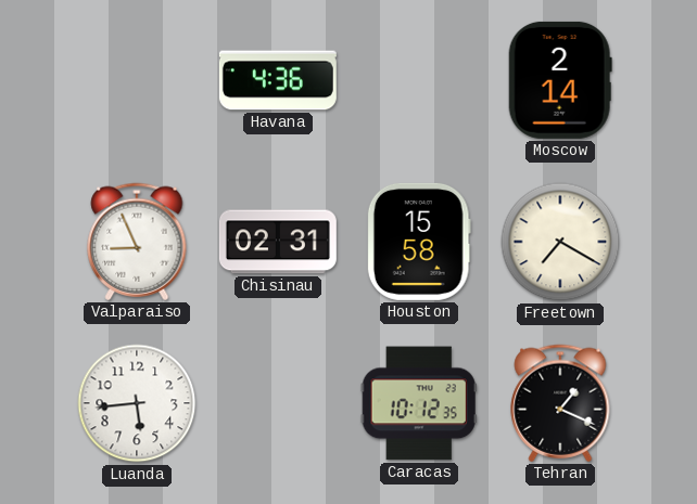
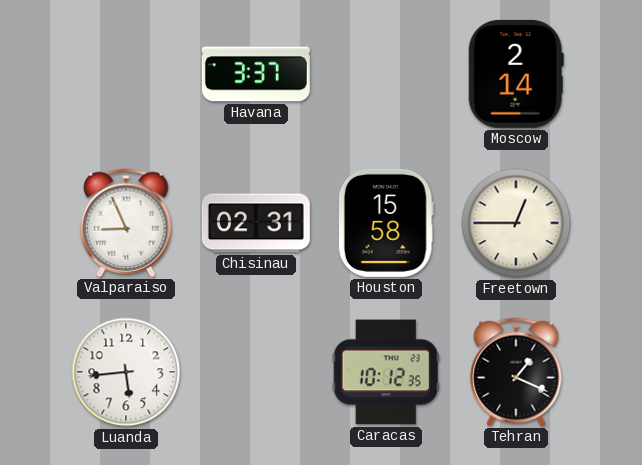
Havana: 4:36 -> 3:37 (256, 74)
Freetown: 7:20 -> 12:45 (516, 223)
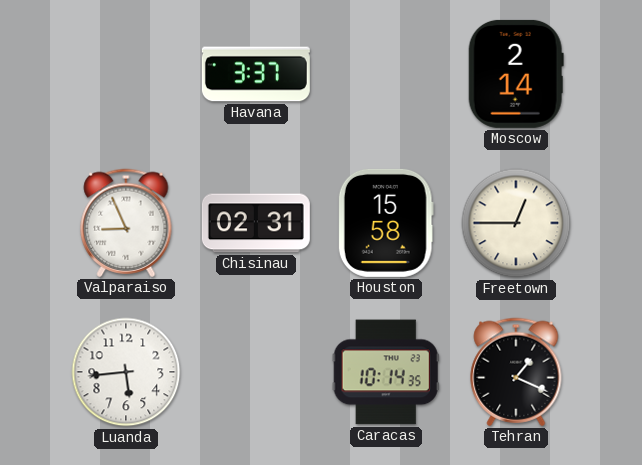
Caracas: 10:12 -> 10:14 (386, 372)
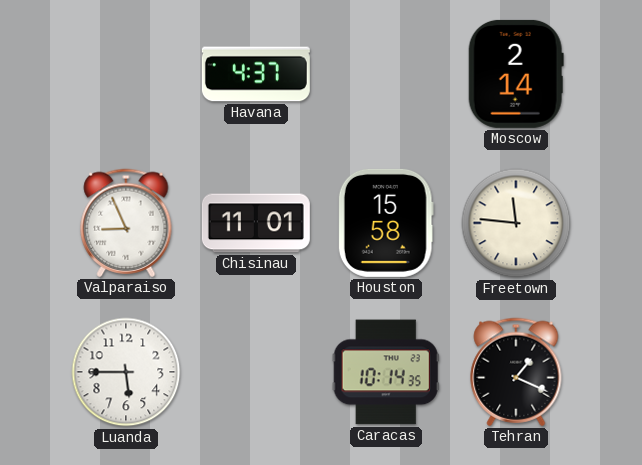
Havana: 3:37 -> 4:37 (256, 74)
Chisinau: 02:31 -> 11:01 (256, 223)
Freetown: 12:45 -> 11:46 (516, 223)
Luanda: 5:44 -> 5:45 (126, 372)
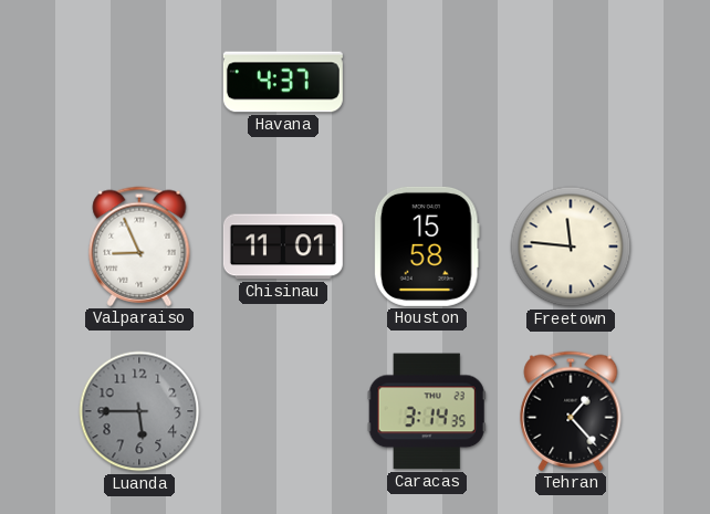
Moscow: 2:14 -> none (516, 74)
Luanda dial: white -> grey (139, 411)
Caracas: 10:14 -> 3:14 (427, 411)
Tehran: 1:19 -> 1:23 (571, 411)
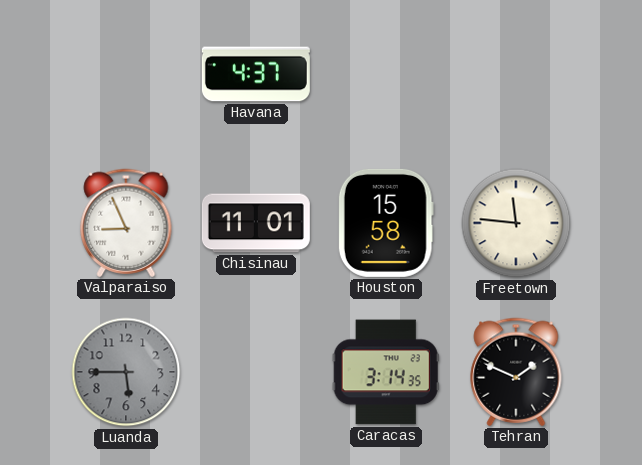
Tehran: 1:23 -> 1:49 (516, 372)
